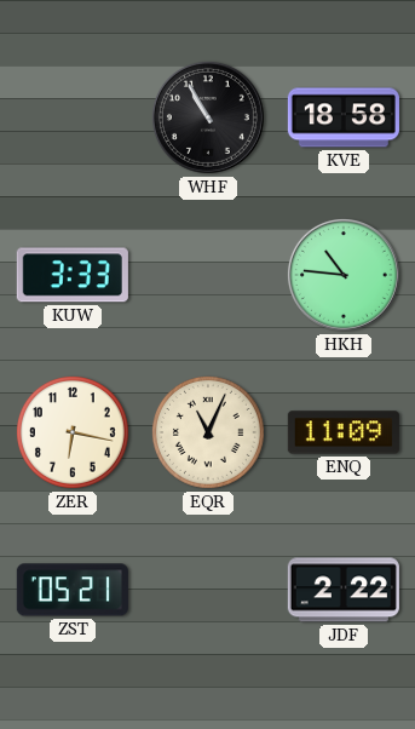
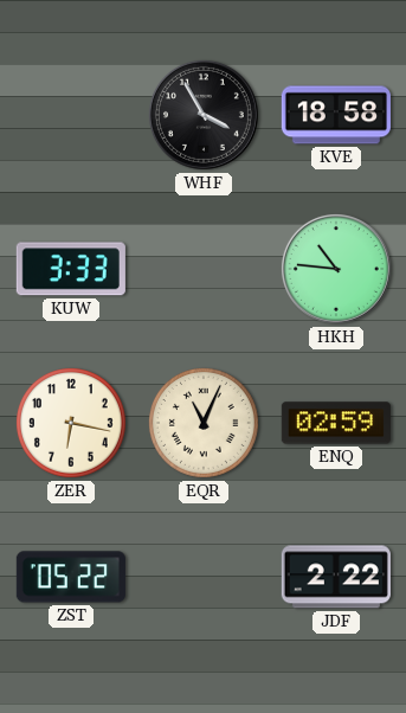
WHF: 10:55 -> 3:55 (204, 115)
ENQ: 11:09 -> 02:59 (336, 423)
ZST: 05:21 -> 05:22 (71, 577)
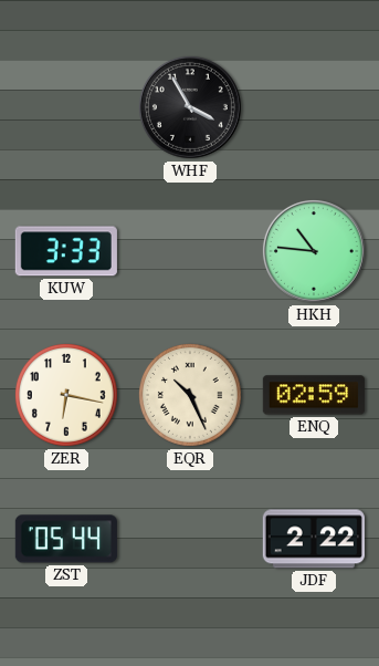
KVE: 18:58 -> none (336, 115)
EQR: 11:04 -> 10:26 (190, 395)
ZST: 05:22 -> 05:44 (66, 539)
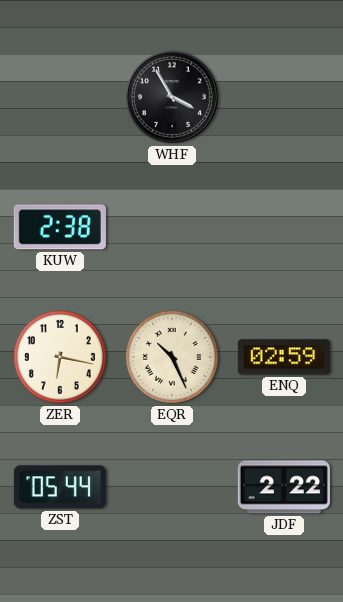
KUW: 3:33 -> 2:38 (60, 227)
HKH: 10:46 -> none (314, 251)
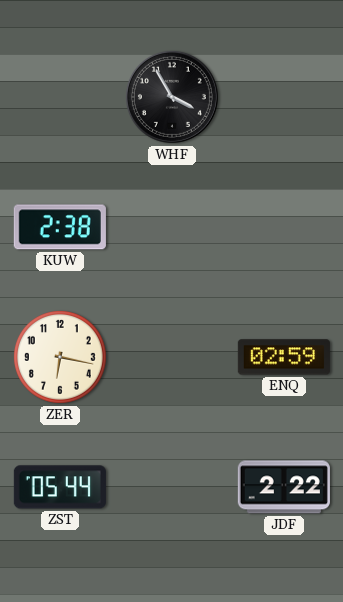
EQR: 10:26 -> none (172, 357)
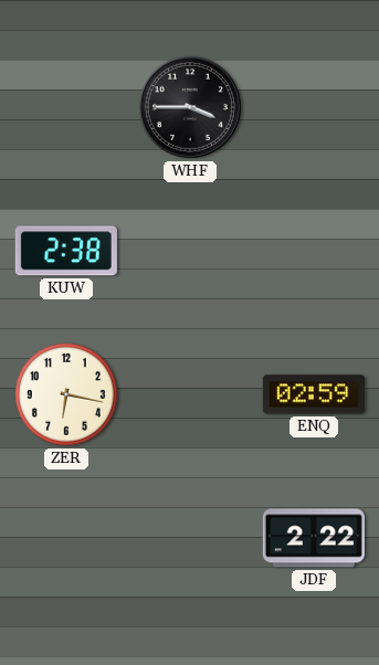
WHF: 3:55 -> 3:45 (190, 107)
ZST: 05:44 -> none (60, 487)
